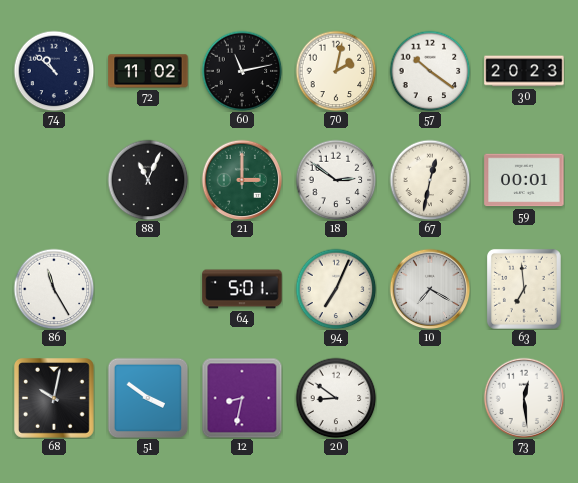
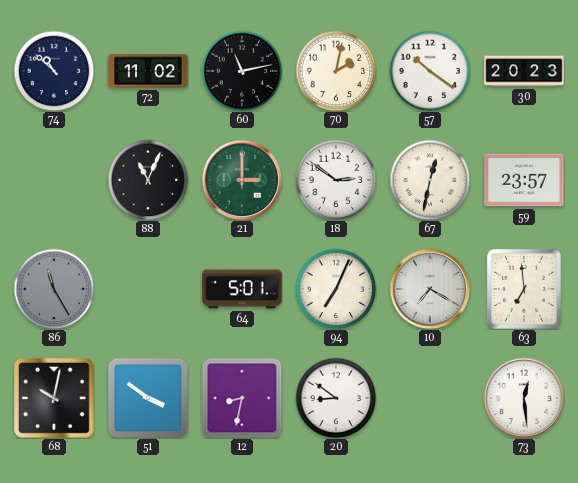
59: 00:01 -> 23:57 (524, 180)
86 dial: white -> grey (54, 289)
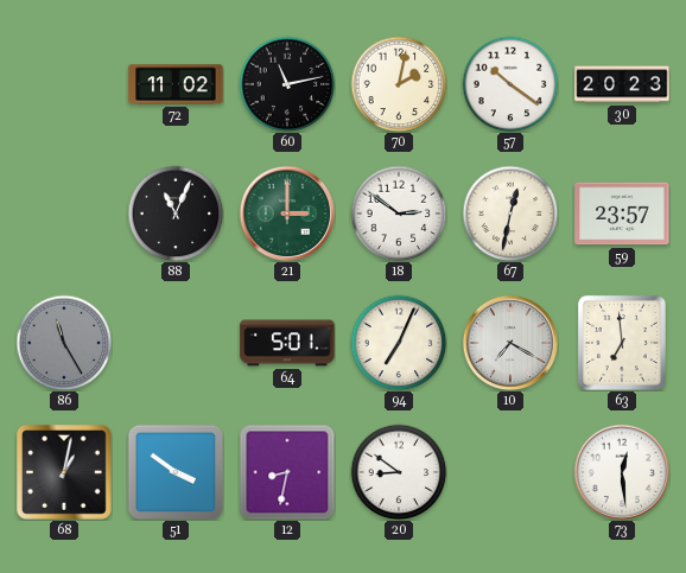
74: 10:52 -> none (54, 71)
68: 10:02 -> 1:02 (65, 473)
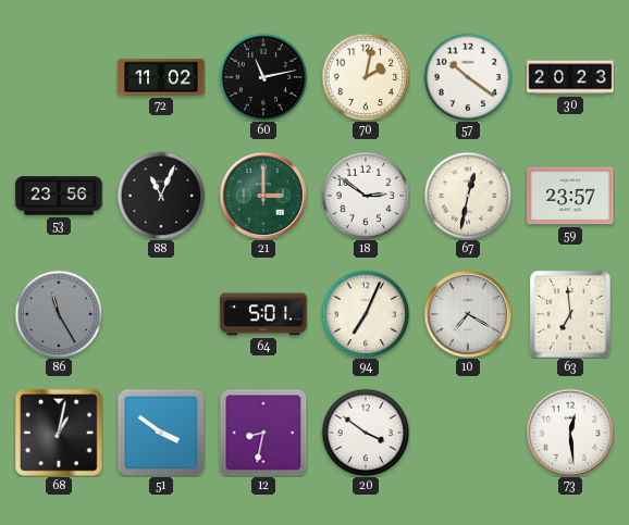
53: none -> 23:56 (59, 196)
20: 8:51 -> 3:51 (366, 433)
